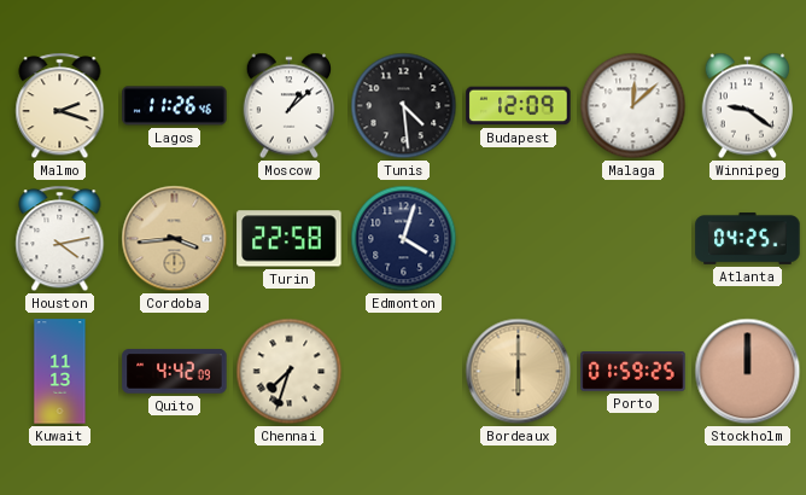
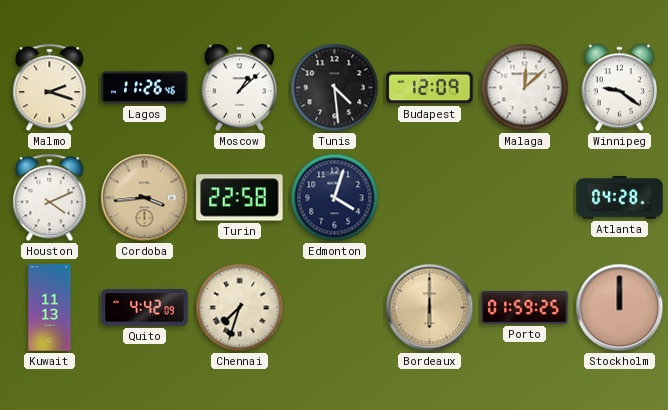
Houston: 4:13 -> 4:11 (50, 198)
Atlanta: 04:25 -> 04:28 (620, 198)
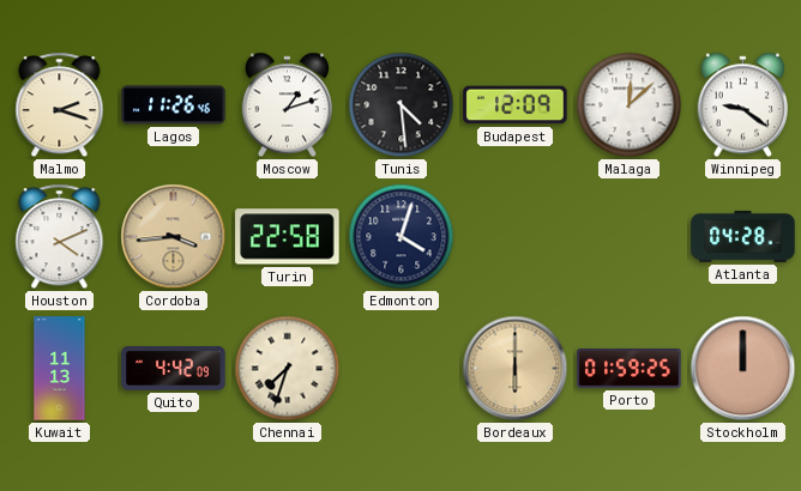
Moscow: 1:08 -> 1:12 (288, 105)
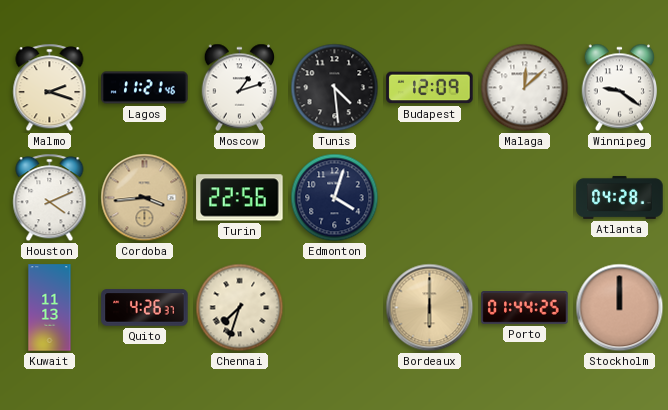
Lagos: 11:26 -> 11:21 (145, 88)
Turin: 22:58 -> 22:56 (240, 198)
Quito: 4:42 -> 4:26 (145, 308)
Porto: 01:59 -> 01:44 (525, 308)
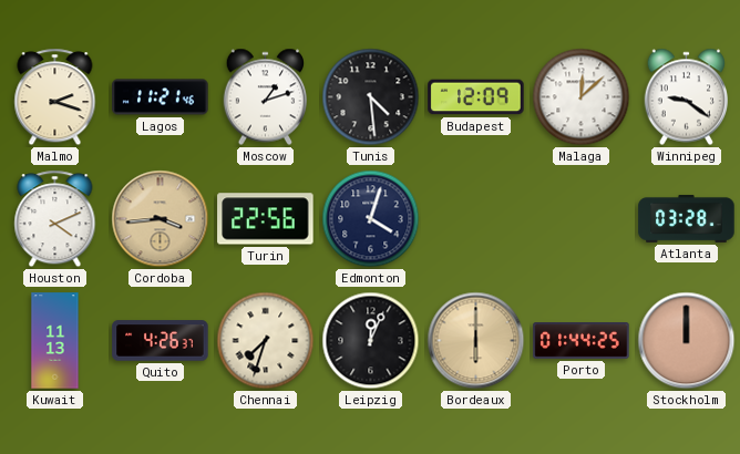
Atlanta: 04:28 -> 03:28 (687, 219)
Leipzig: none -> 12:04 (371, 341)
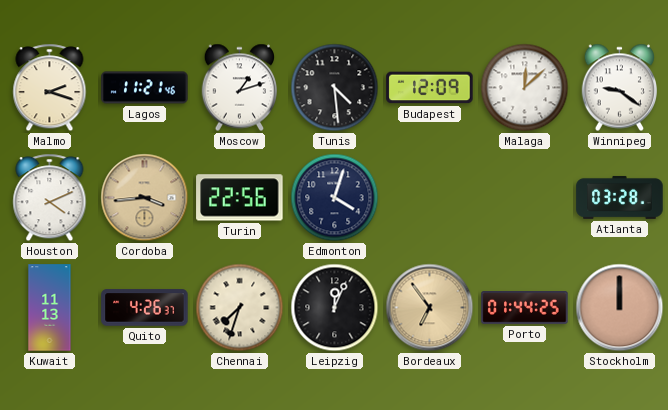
Bordeaux: 6:00 -> 6:54 (430, 308)
